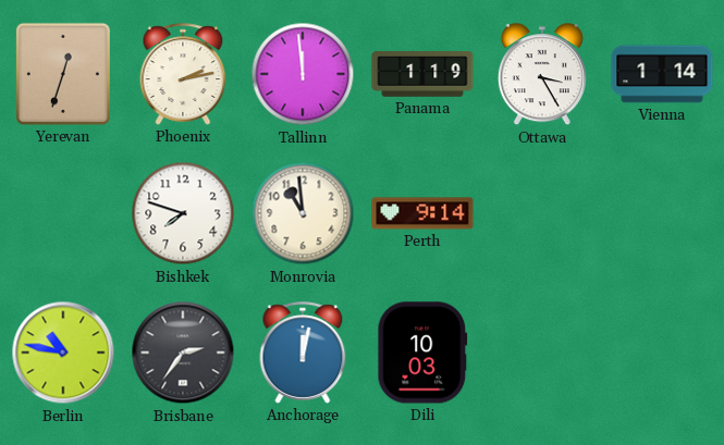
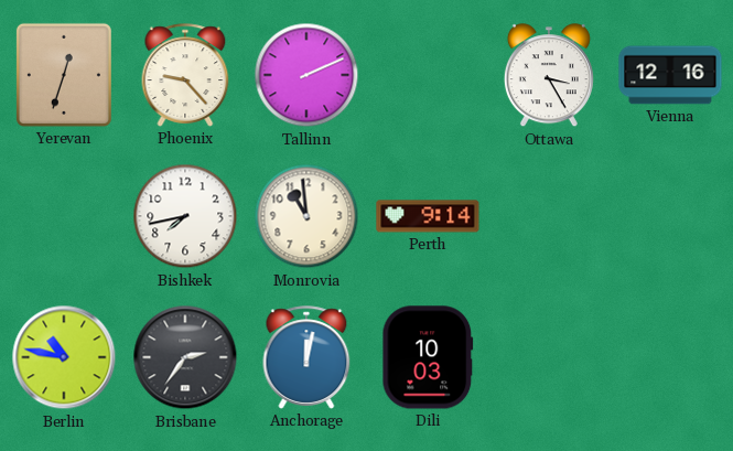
Phoenix: 2:13 -> 9:23 (185, 75)
Tallinn: 11:59 -> 2:11 (306, 75)
Panama: 1:19 -> none (422, 75)
Vienna: 1:14 -> 12:16 (670, 75)
Bishkek: 7:48 -> 7:43 (185, 216)
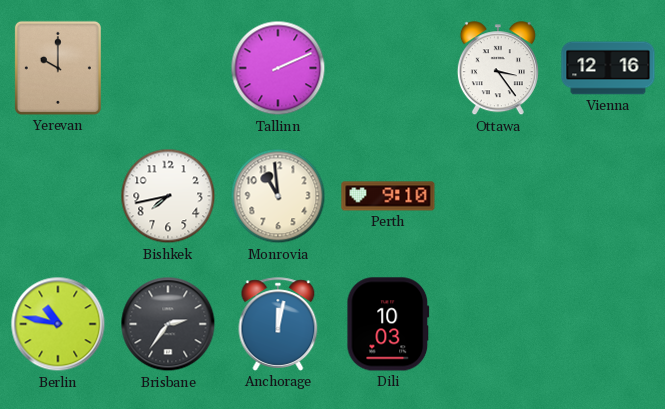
Yerevan: 12:33 -> 10:00 (58, 68)
Phoenix: 9:23 -> none (185, 75)
Ottawa: 3:25 -> 3:24 (498, 69)
Perth: 9:14 -> 9:10 (388, 196)
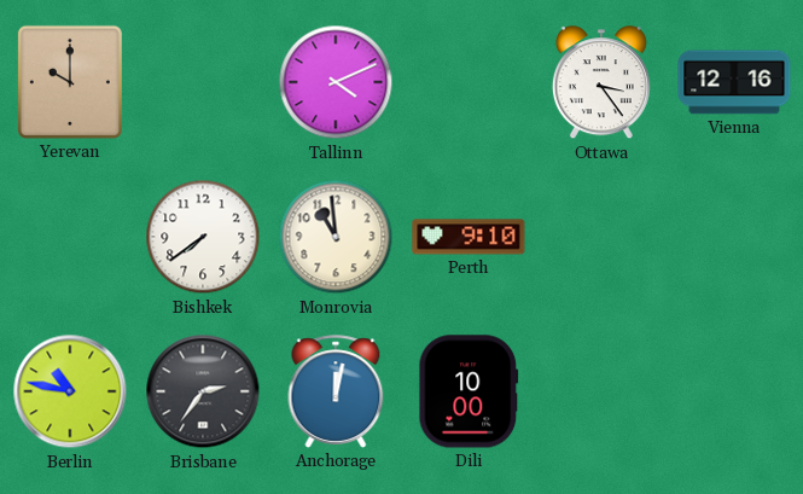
Tallinn: 2:11 -> 4:11 (336, 82)
Bishkek: 7:43 -> 7:39 (203, 237)
Dili: 10:03 -> 10:00 (469, 391)
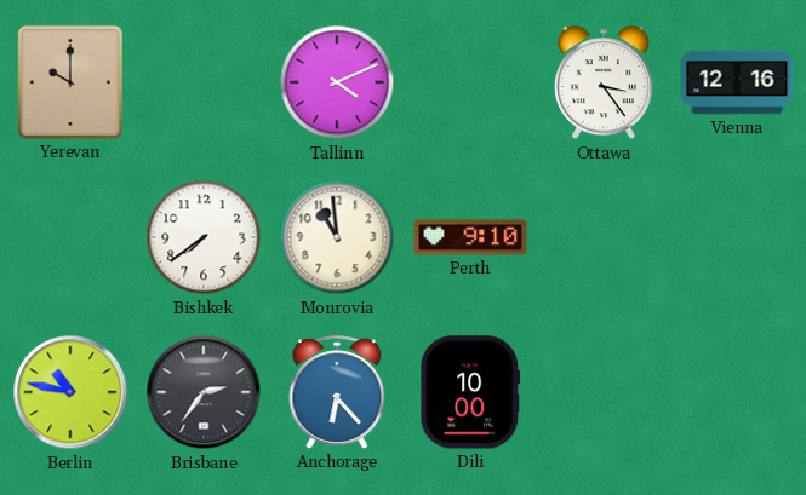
Anchorage: 12:02 -> 6:23 (337, 392)
